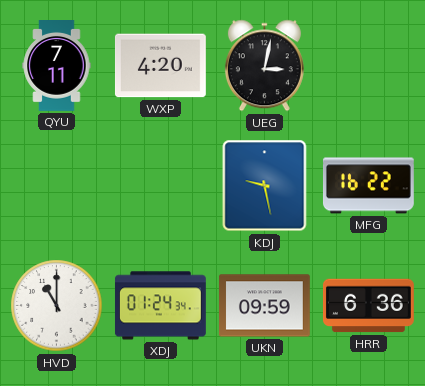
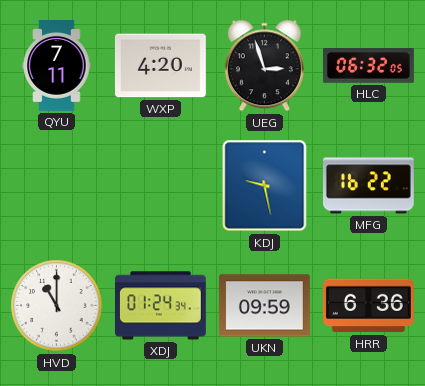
UEG: 3:02 -> 2:57 (264, 66)
HLC: none -> 06:32 (368, 66)
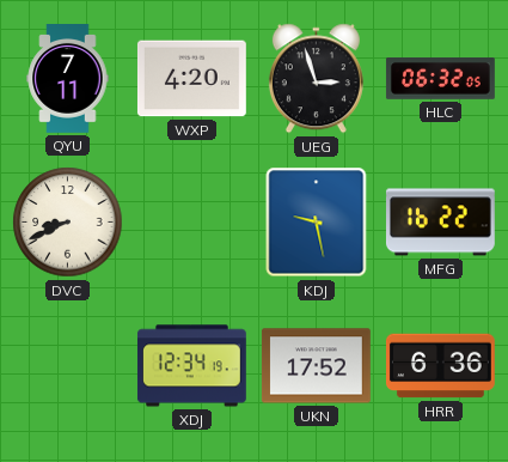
DVC: none -> 8:41 (68, 223)
HVD: 11:00 -> none (57, 306)
XDJ: 01:24 -> 12:34 (191, 366)
UKN: 09:59 -> 17:52 (316, 366)
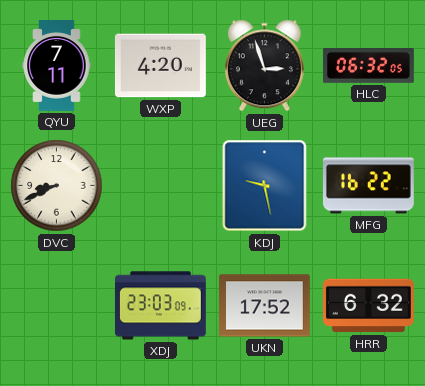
XDJ: 12:34 -> 23:03 (160, 306)
HRR: 6:36 -> 6:32 (368, 306)
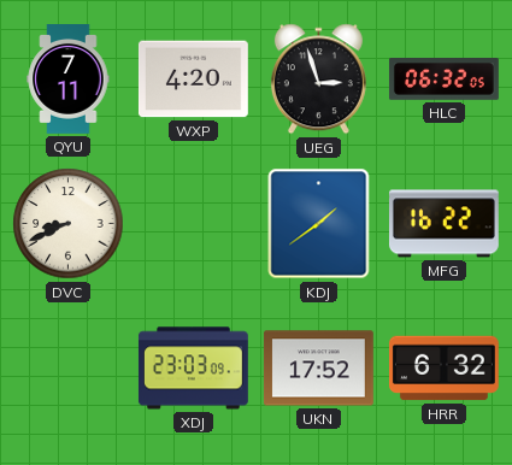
KDJ: 9:28 -> 1:39 (319, 224)
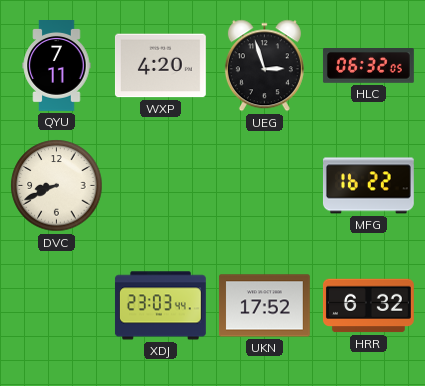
KDJ: 1:39 -> none (319, 224)
XDJ: 23:03:09 -> 23:03:44 (160, 306)
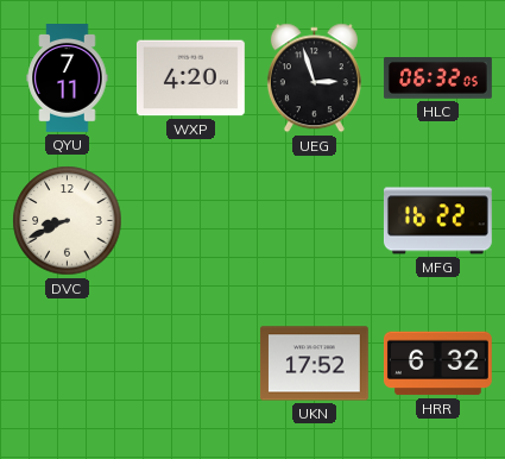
XDJ: 23:03 -> none (160, 306)
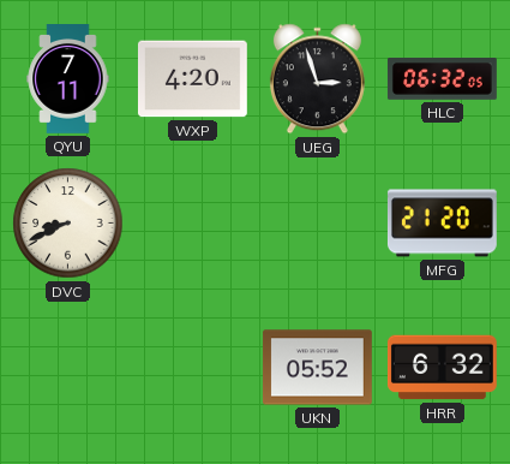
MFG: 16:22 -> 21:20 (442, 224)
UKN: 17:52 -> 05:52 (317, 368)
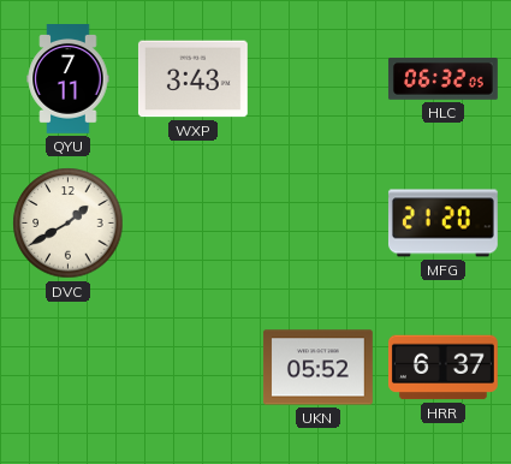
WXP: 4:20 -> 3:43 (192, 79)
UEG: 2:57 -> none (317, 79)
DVC: 8:41 -> 1:40 (69, 224)
HRR: 6:32 -> 6:37 (442, 368)
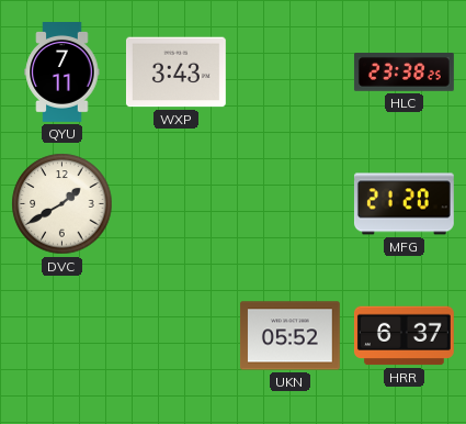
HLC: 06:32 -> 23:38 (404, 72)
